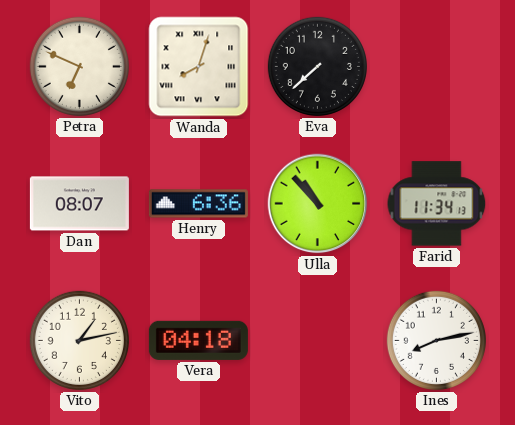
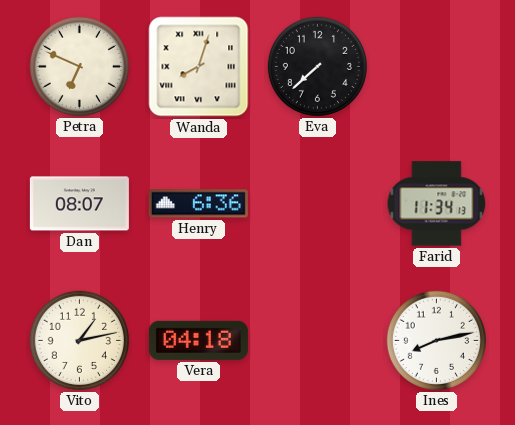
Ulla: 10:53 -> none (318, 204)
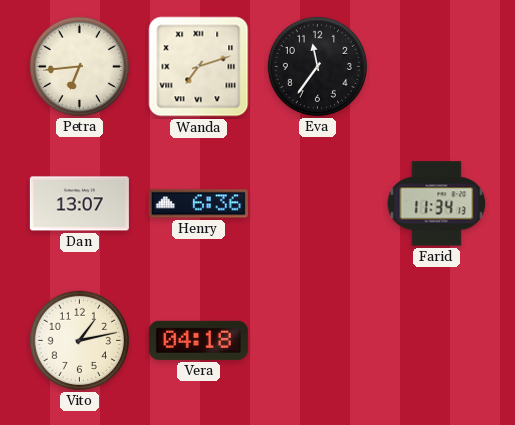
Petra: 6:49 -> 6:44 (79, 66)
Wanda: 8:03 -> 7:12 (199, 67)
Eva: 7:38 -> 11:36 (317, 66)
Dan: 08:07 -> 13:07 (79, 204)
Ines: 8:13 -> none (436, 340)
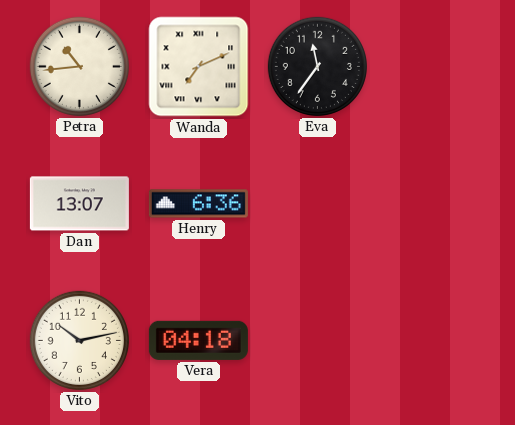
Petra: 6:44 -> 10:44 (79, 66)
Wanda: 7:12 -> 7:11 (199, 67)
Farid: 11:34 -> none (437, 204)
Vito: 1:13 -> 10:13 (79, 340)
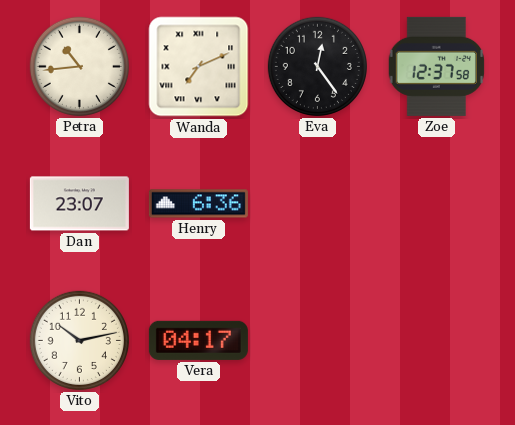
Eva: 11:36 -> 12:24 (317, 66)
Zoe: none -> 12:37 (436, 66)
Dan: 13:07 -> 23:07 (79, 204)
Vera: 04:18 -> 04:17 (198, 340)
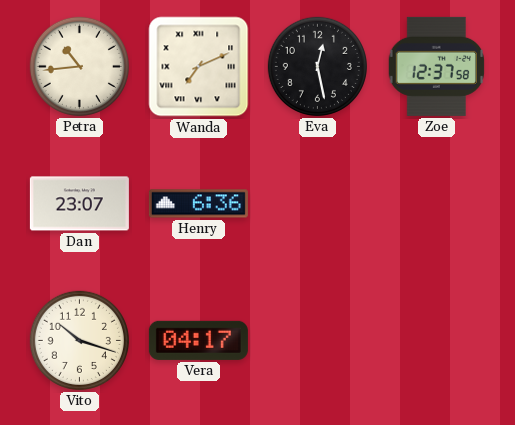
Eva: 12:24 -> 12:28 (317, 66)
Vito: 10:13 -> 10:18 (79, 340)
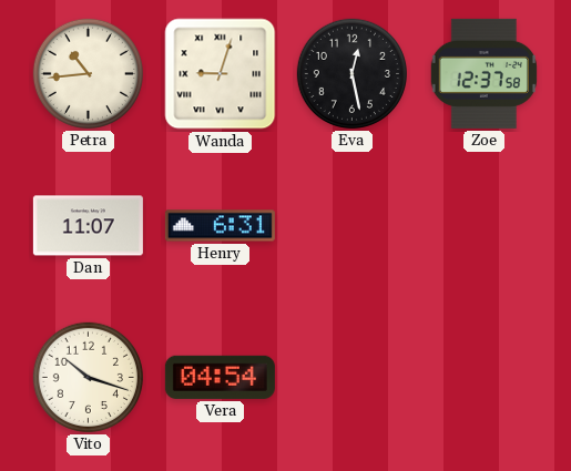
Wanda: 7:11 -> 9:03 (221, 74)
Dan: 23:07 -> 11:07 (88, 226)
Henry: 6:36 -> 6:31 (220, 226)
Vera: 04:17 -> 04:54 (220, 377)
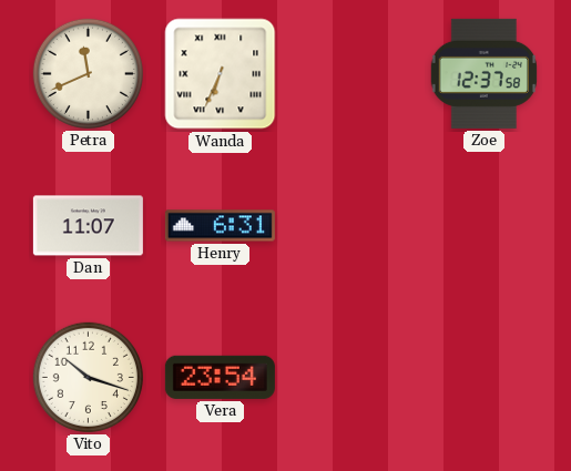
Petra: 10:44 -> 11:41 (88, 73)
Wanda: 9:03 -> 6:34 (221, 74)
Eva: 12:28 -> none (351, 73)
Vera: 04:54 -> 23:54 (220, 377)
